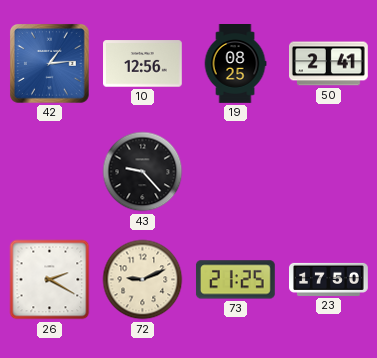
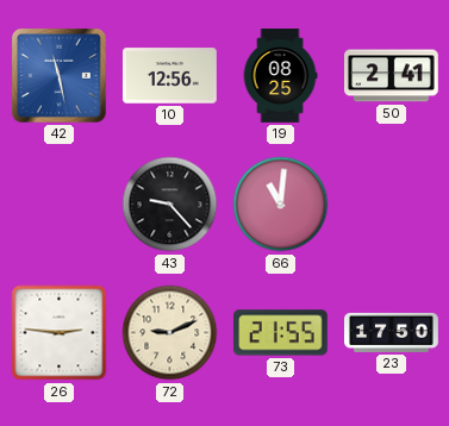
42: 1:14 -> 11:28 (58, 75)
66: none -> 11:01 (281, 205)
26: 2:20 -> 2:46 (60, 333)
73: 21:25 -> 21:55 (280, 333)
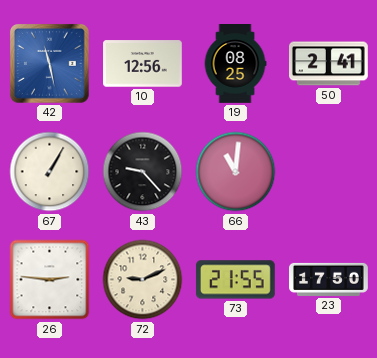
67: none -> 1:05 (50, 172)
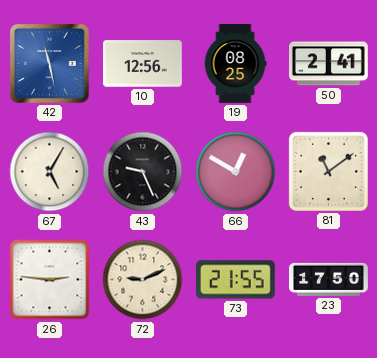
67: 1:05 -> 5:05 (50, 172)
43: 9:23 -> 9:26 (143, 172)
66: 11:01 -> 12:50 (236, 172)
81: none -> 11:09 (328, 171)
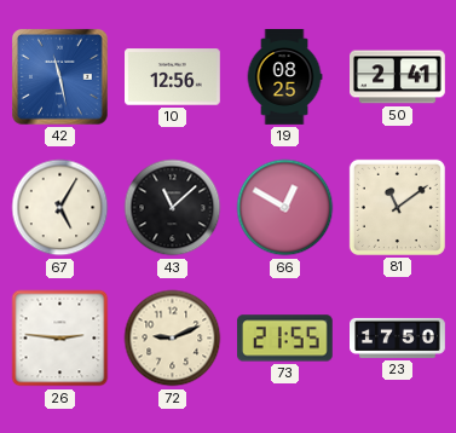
43: 9:26 -> 11:08 (173, 208)
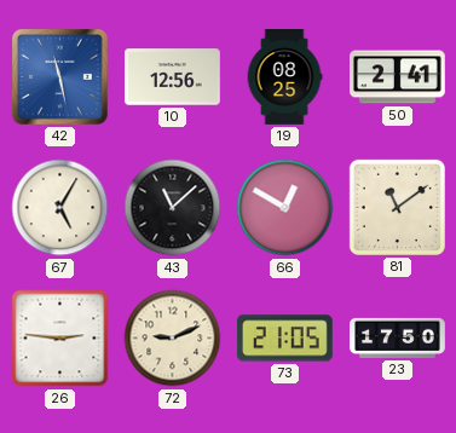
73: 21:55 -> 21:05 (284, 339)
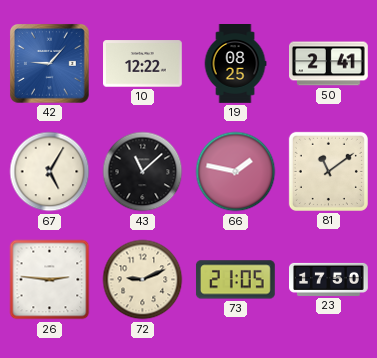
42: 11:28 -> 9:07 (49, 63)
10: 12:56 -> 12:22 (143, 64)
66: 12:50 -> 1:47 (236, 172)
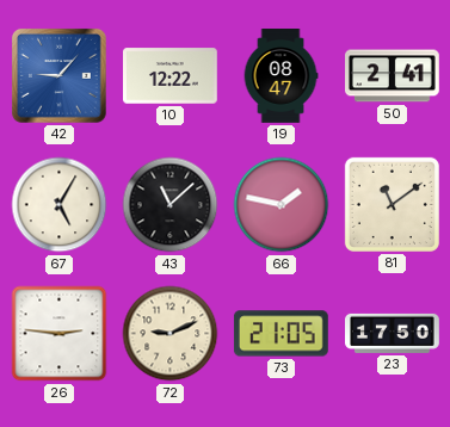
19: 08:25 -> 08:47 (281, 76)
